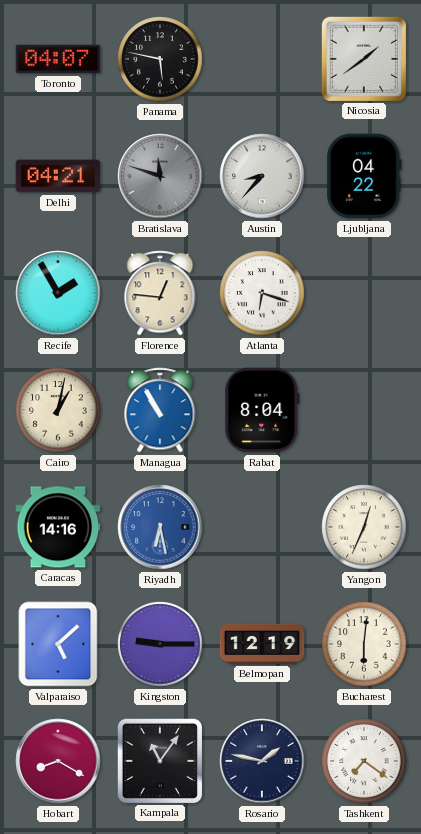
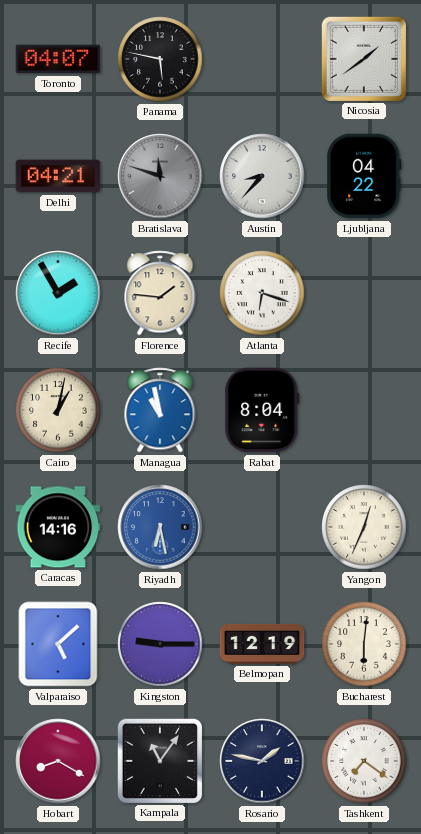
Florence: 12:46 -> 1:46 (160, 293)
Managua: 10:55 -> 10:58 (160, 410)
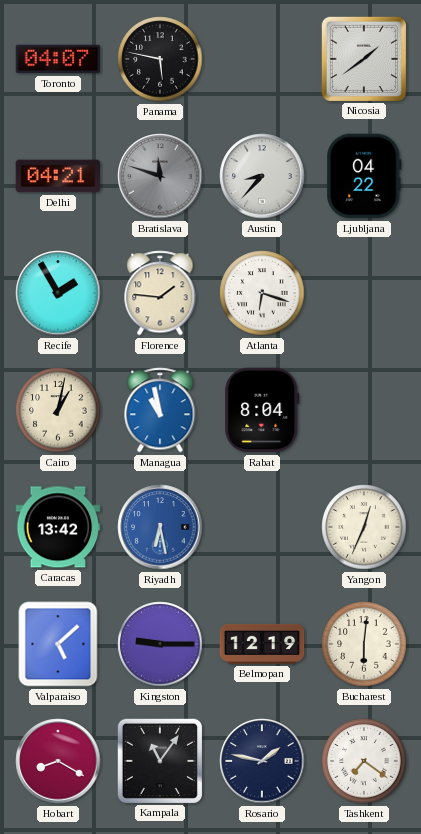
Caracas: 14:16 -> 13:42 (58, 527)
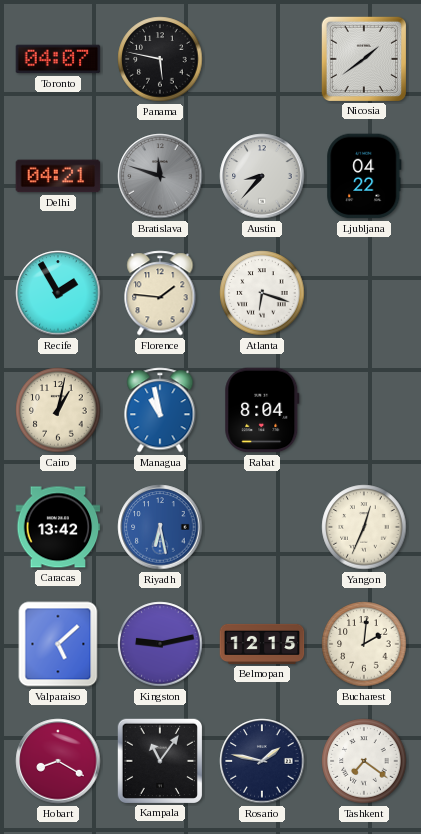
Kingston: 9:15 -> 9:13 (160, 644)
Belmopan: 12:19 -> 12:15 (262, 644)
Bucharest: 6:01 -> 2:01 (364, 644)
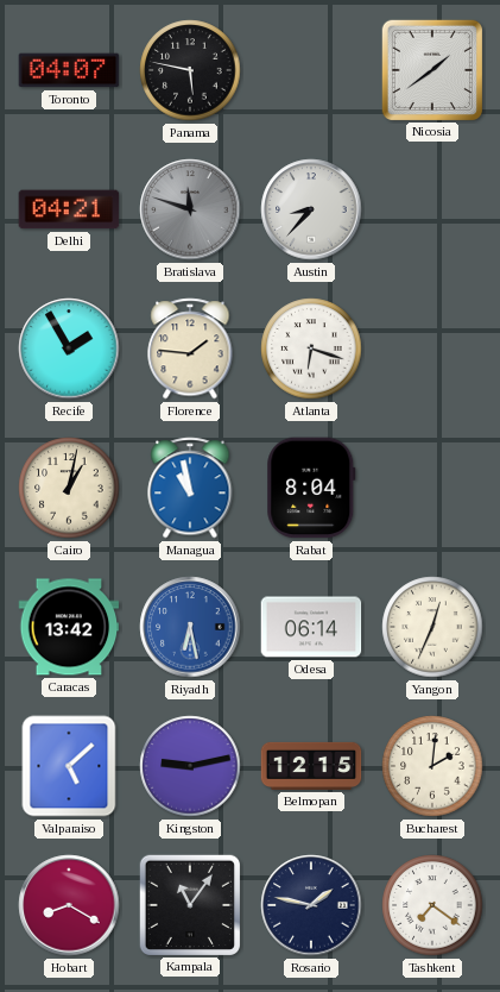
Ljubljana: 04:22 -> none (364, 176)
Odesa: none -> 06:14 (311, 627)
